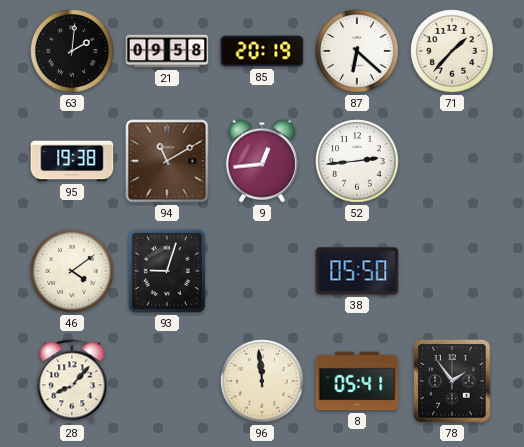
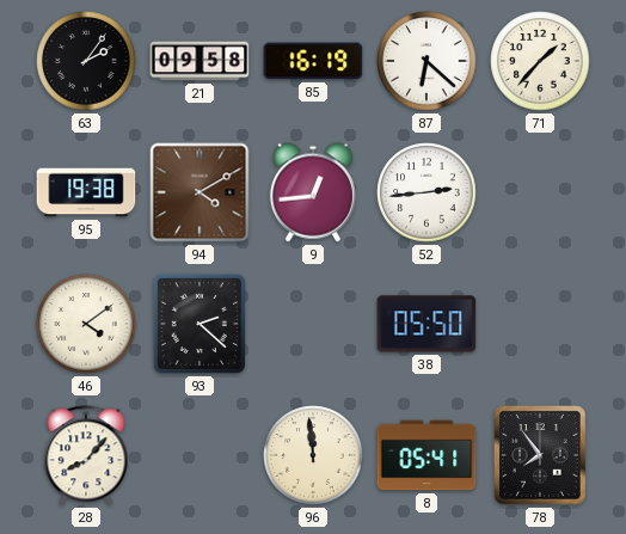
63: 2:01 -> 2:06 (86, 61)
85: 20:19 -> 16:19 (313, 61)
94: 11:10 -> 4:10 (200, 192)
93: 9:03 -> 2:22 (200, 324)
78: 1:54 -> 7:54 (540, 455)
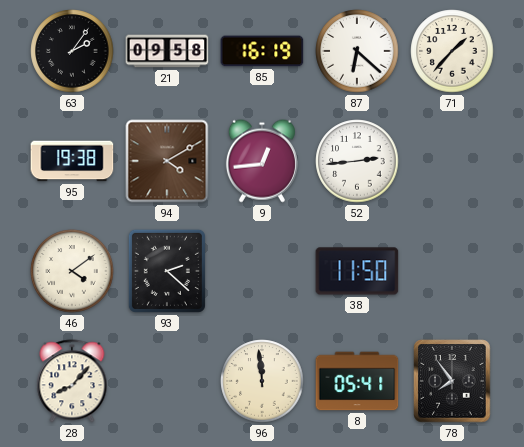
38: 05:50 -> 11:50 (357, 271)
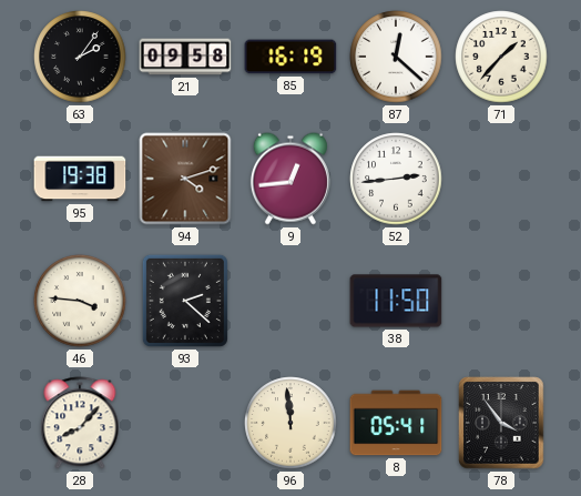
87: 6:22 -> 12:22 (396, 57)
94: 4:10 -> 4:12 (185, 179)
46: 4:09 -> 3:46 (80, 301)
78: 7:54 -> 3:54 (501, 423)
